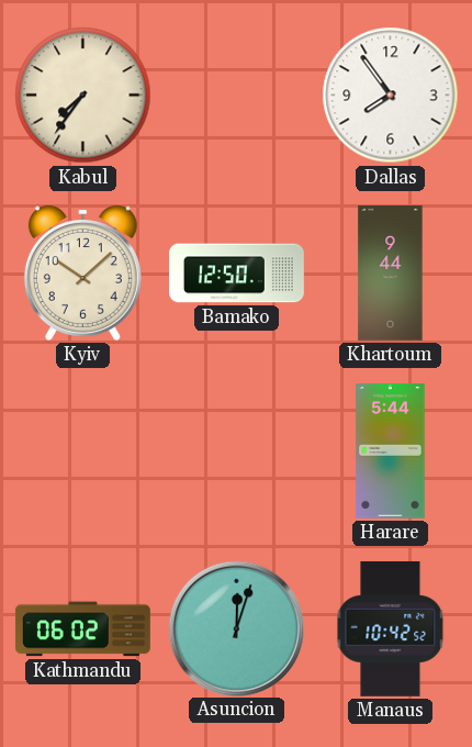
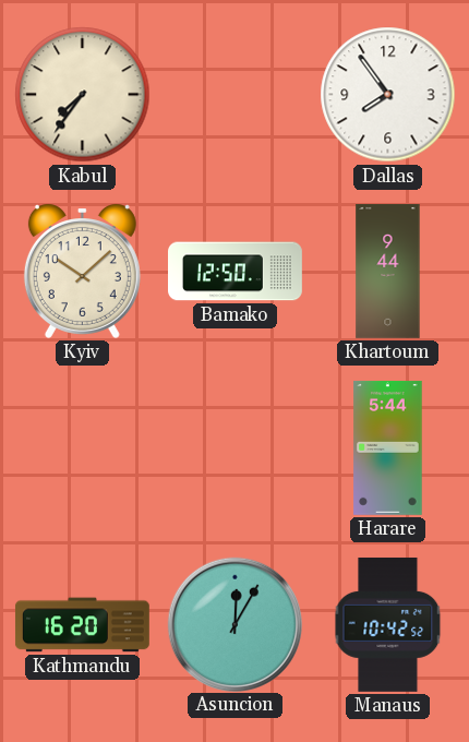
Kathmandu: 06:02 -> 16:20 (82, 625)
Asuncion: 12:03 -> 12:05 (234, 624)
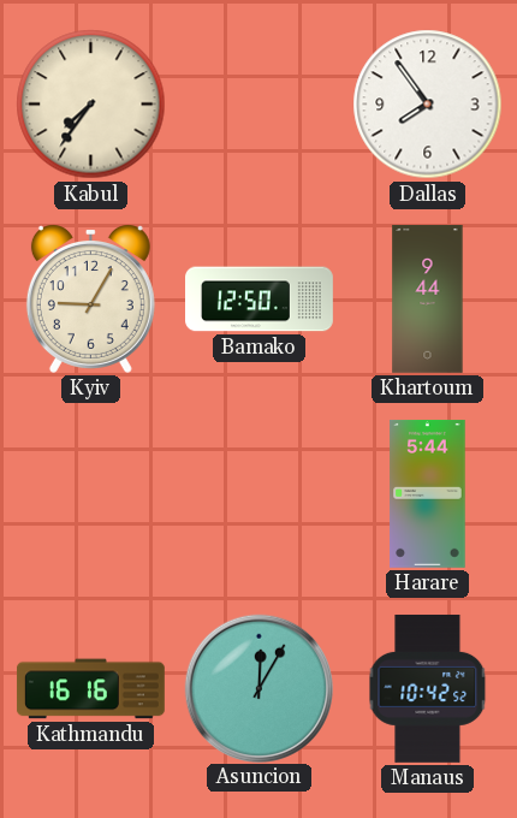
Kyiv: 10:08 -> 9:05 (90, 298)
Kathmandu: 16:20 -> 16:16 (90, 689)
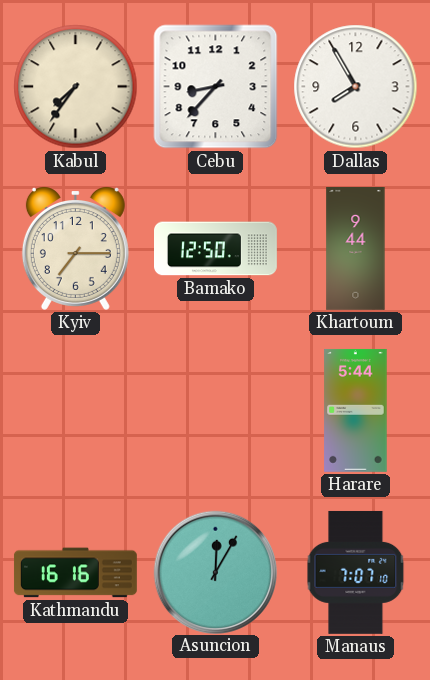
Cebu: none -> 8:37 (216, 87)
Dallas: 7:54 -> 7:55 (356, 87)
Kyiv: 9:05 -> 7:15 (75, 248)
Manaus: 10:42 -> 7:07 (356, 572)
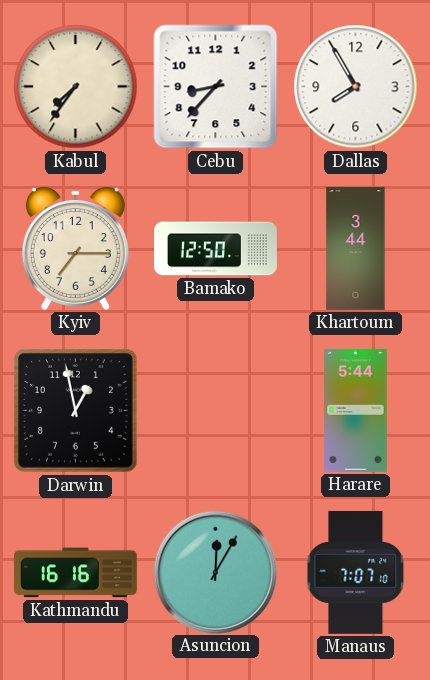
Khartoum: 9:44 -> 3:44 (356, 248)
Darwin: none -> 12:58 (75, 410)
